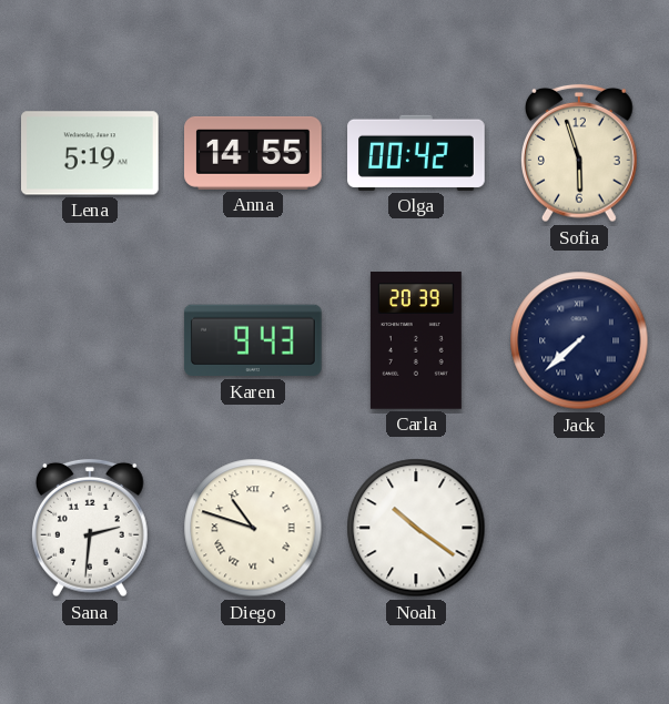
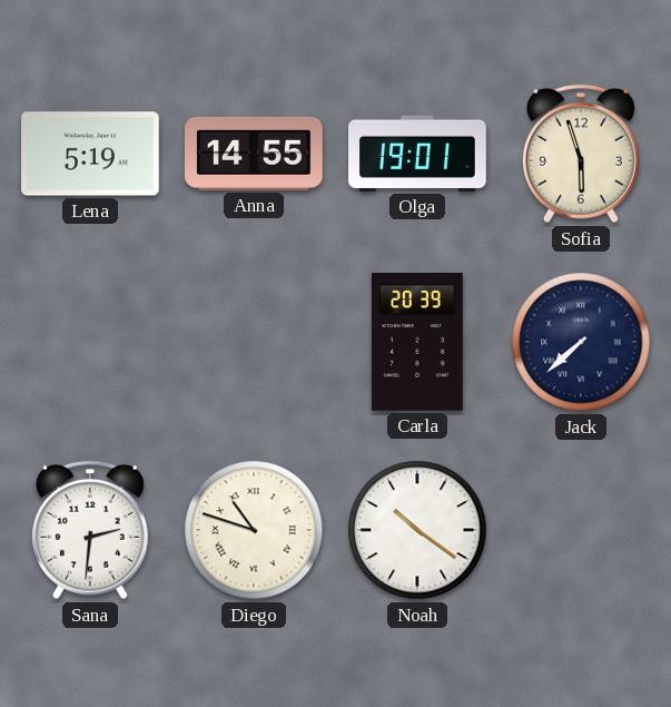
Olga: 00:42 -> 19:01 (417, 154)
Karen: 9:43 -> none (253, 340)
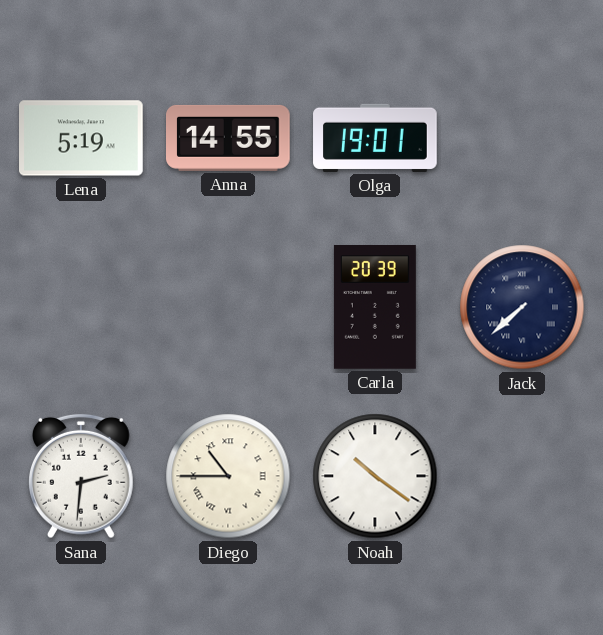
Sofia: 5:57 -> none (582, 154)
Diego: 10:48 -> 10:45 (228, 476)
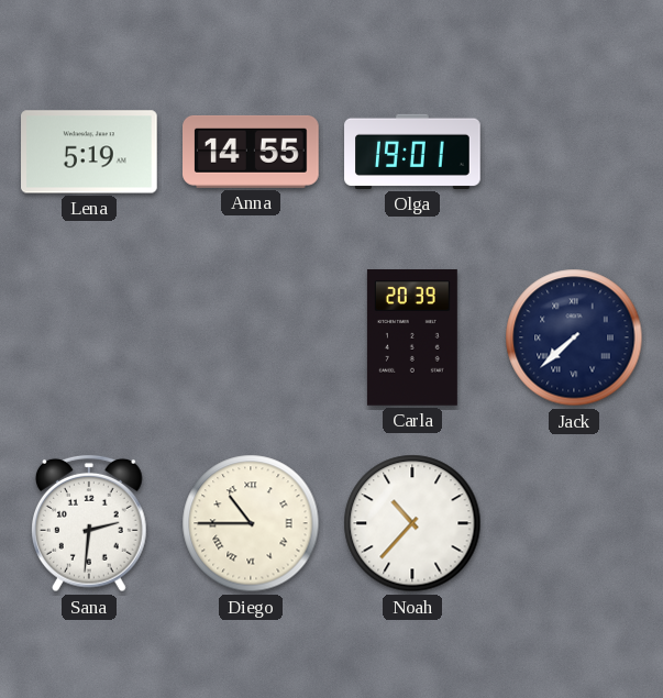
Noah: 10:21 -> 10:37 (412, 523)
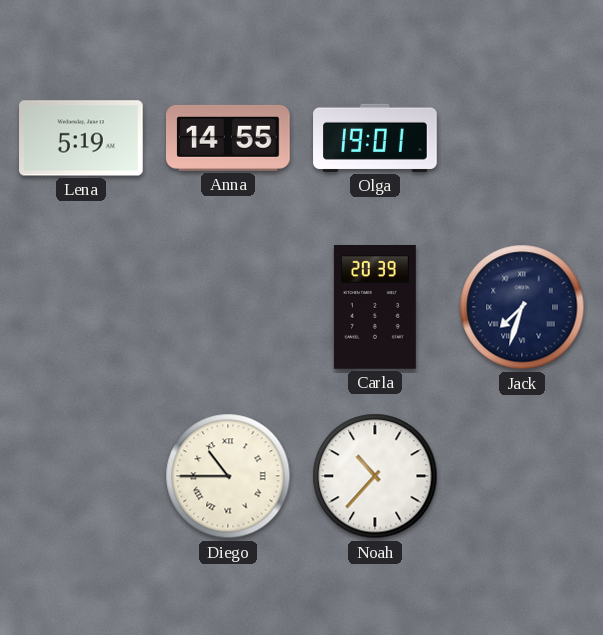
Jack: 7:38 -> 7:33 (522, 307)
Sana: 2:31 -> none (90, 523)
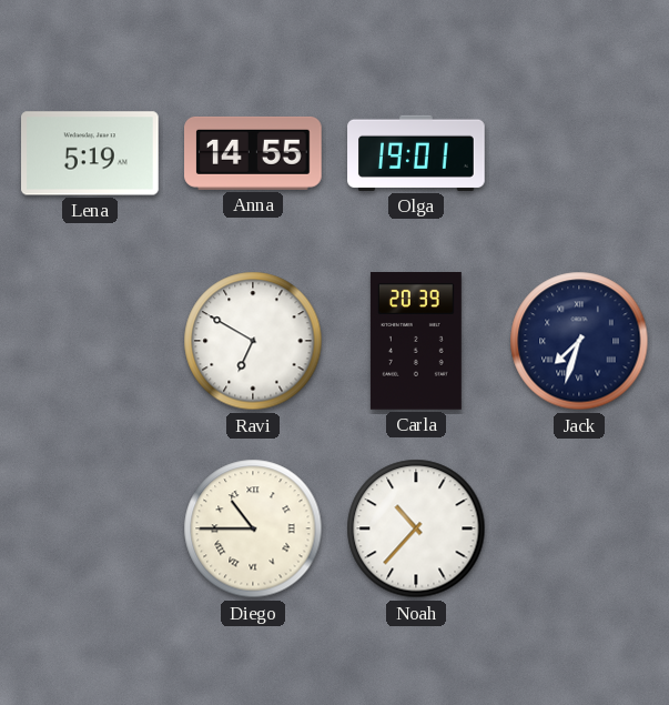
Ravi: none -> 6:50 (253, 341)
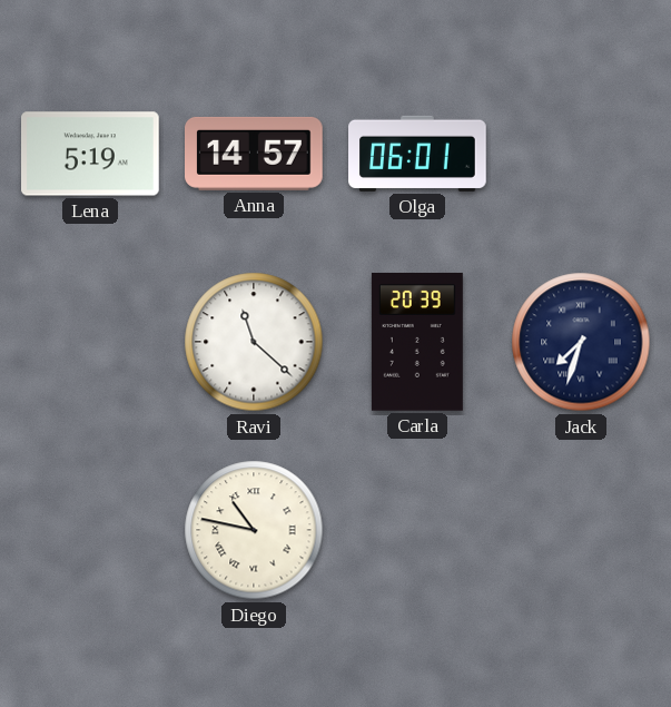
Anna: 14:55 -> 14:57 (255, 154)
Olga: 19:01 -> 06:01 (417, 154)
Ravi: 6:50 -> 11:22 (254, 342)
Diego: 10:45 -> 10:47 (254, 530)
Noah: 10:37 -> none (416, 528)
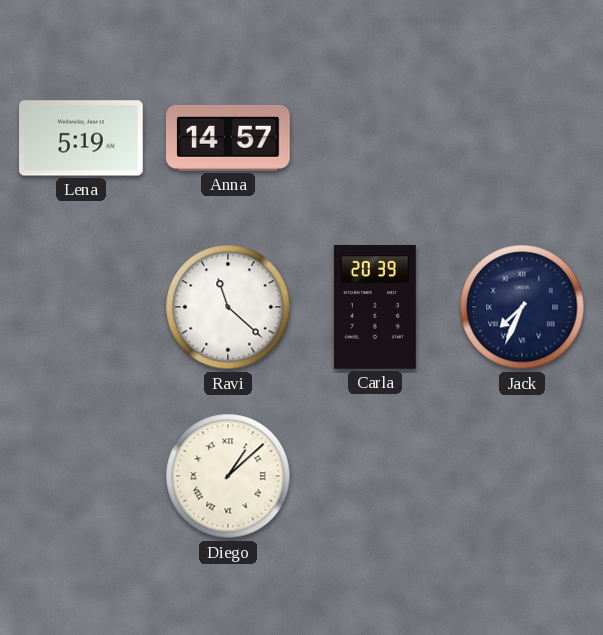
Olga: 06:01 -> none (417, 154)
Jack: 7:33 -> 7:34 (522, 307)
Diego: 10:47 -> 1:08 (228, 476)
